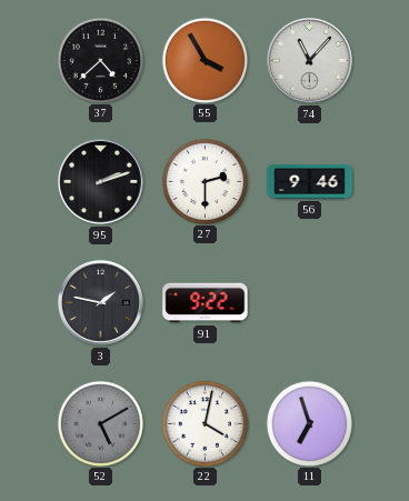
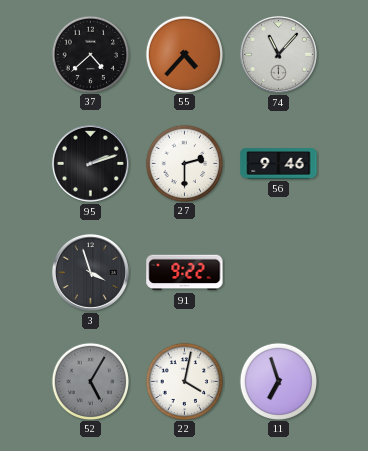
55: 3:55 -> 4:37 (184, 54)
3: 1:47 -> 3:57 (90, 272)
52: 5:10 -> 5:05 (90, 381)
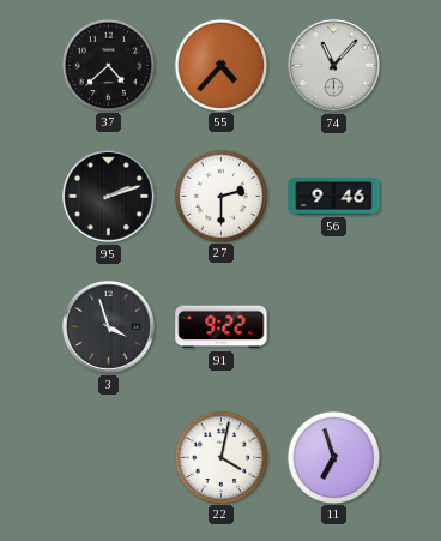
52: 5:05 -> none (90, 381)
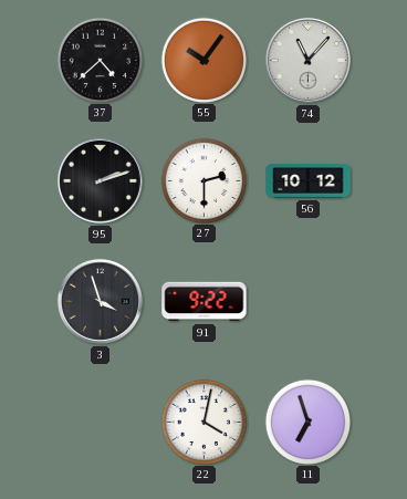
55: 4:37 -> 10:06 (203, 60)
56: 9:46 -> 10:12 (309, 181)
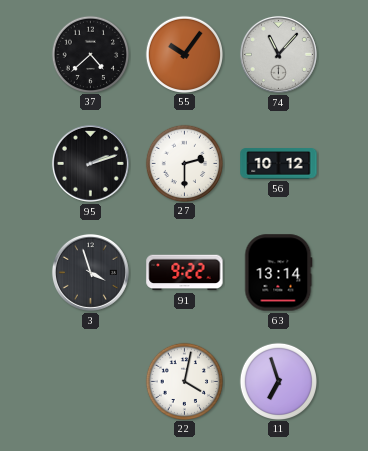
63: none -> 13:14 (279, 273)
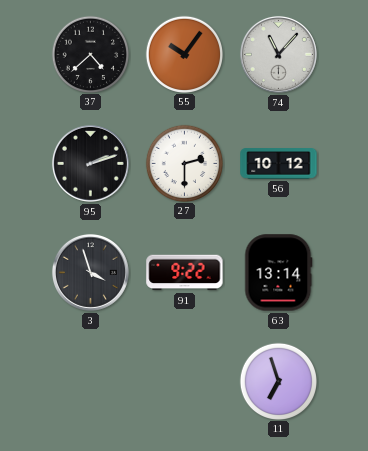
22: 4:02 -> none (184, 381)
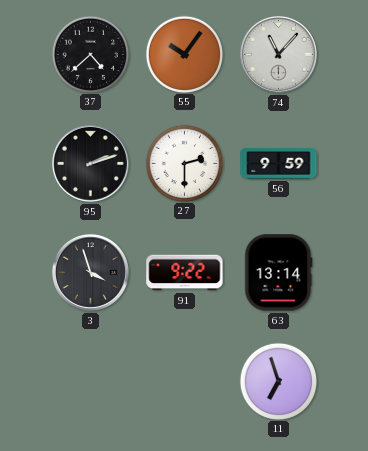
56: 10:12 -> 9:59 (279, 164)
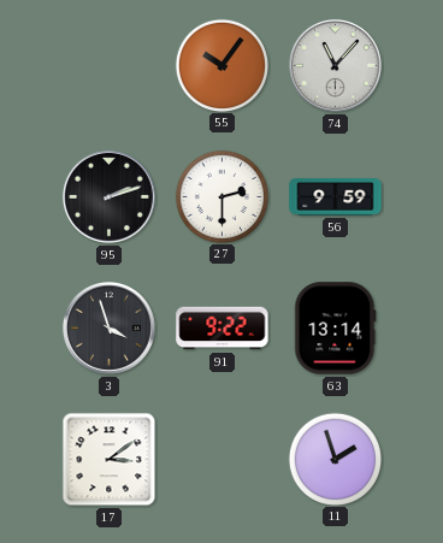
37: 4:38 -> none (90, 54)
17: none -> 3:09 (110, 460)
11: 6:57 -> 1:57 (335, 459)
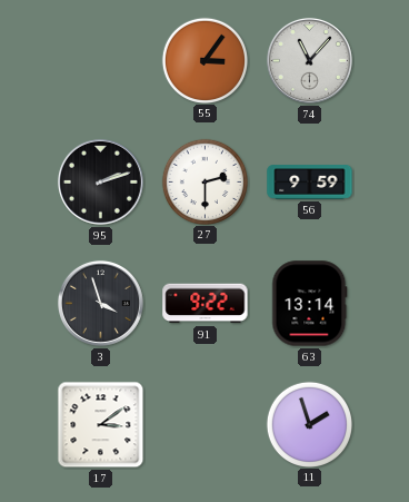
55: 10:06 -> 3:06 (205, 60)
